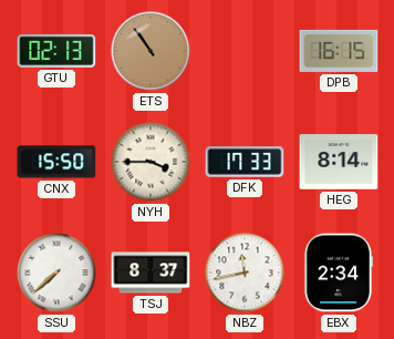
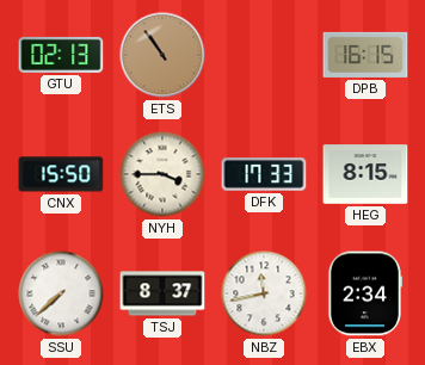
HEG: 8:14 -> 8:15 (365, 174)
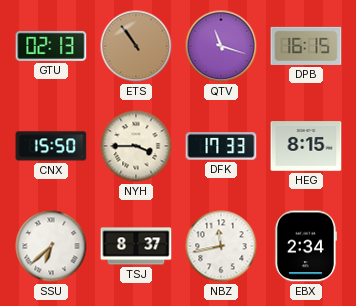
QTV: none -> 11:18 (221, 46)
SSU: 7:38 -> 6:38 (51, 246)
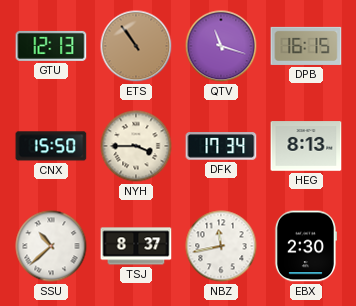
GTU: 02:13 -> 12:13 (51, 46)
DFK: 17:33 -> 17:34 (221, 146)
HEG: 8:15 -> 8:13 (306, 146)
SSU: 6:38 -> 10:38 (51, 246)
EBX: 2:34 -> 2:30 (305, 246)
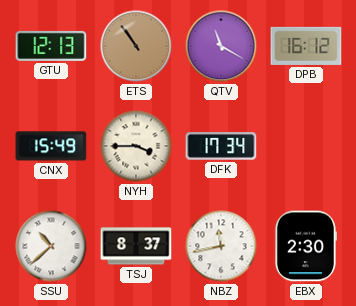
QTV: 11:18 -> 11:20 (221, 46)
DPB: 16:15 -> 16:12 (306, 46)
CNX: 15:50 -> 15:49 (51, 146)
HEG: 8:13 -> none (306, 146)
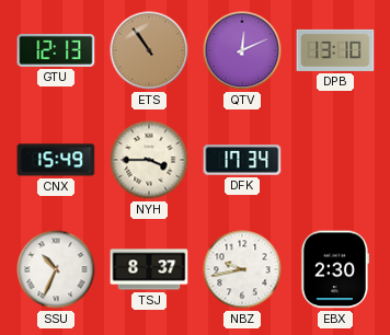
QTV: 11:20 -> 12:11 (242, 50)
DPB: 16:12 -> 13:10 (335, 50)
SSU: 10:38 -> 10:34 (56, 269)
NBZ: 11:43 -> 9:43 (242, 269)
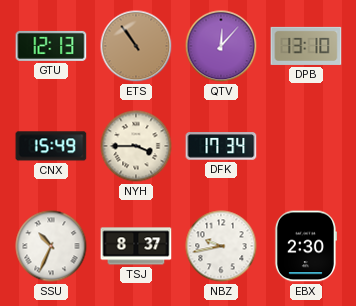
QTV: 12:11 -> 12:07 (221, 46)
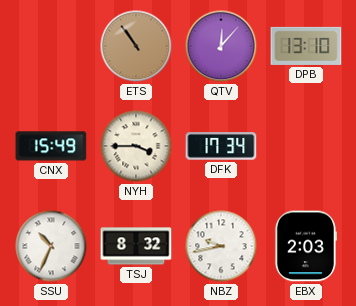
GTU: 12:13 -> none (51, 46)
TSJ: 8:37 -> 8:32 (136, 246)
EBX: 2:30 -> 2:03 (305, 246)
